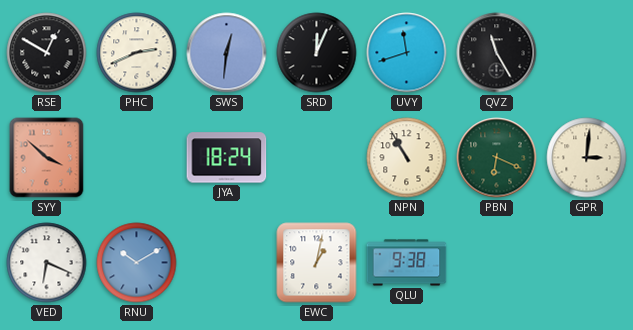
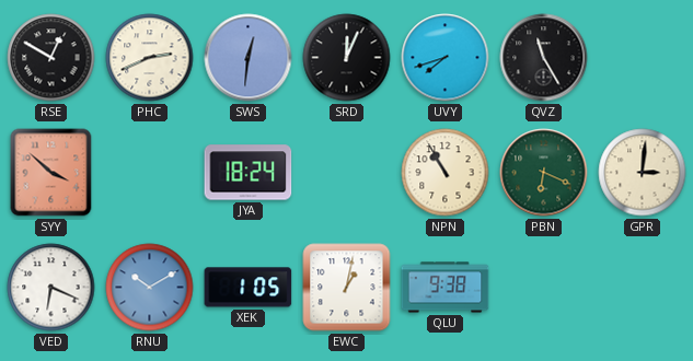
UVY: 11:42 -> 7:42 (446, 58)
XEK: none -> 1:05 (249, 288)
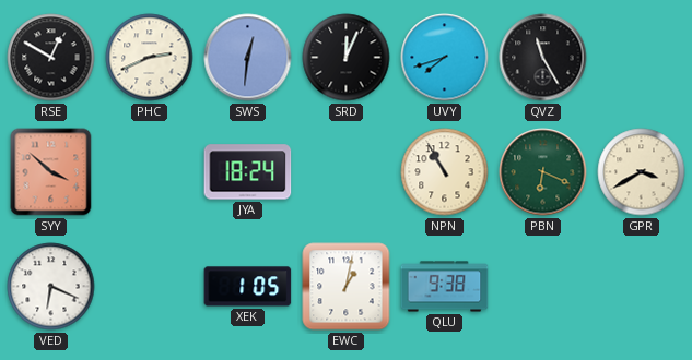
GPR: 3:01 -> 3:40 (642, 172)
RNU: 10:10 -> none (150, 288)
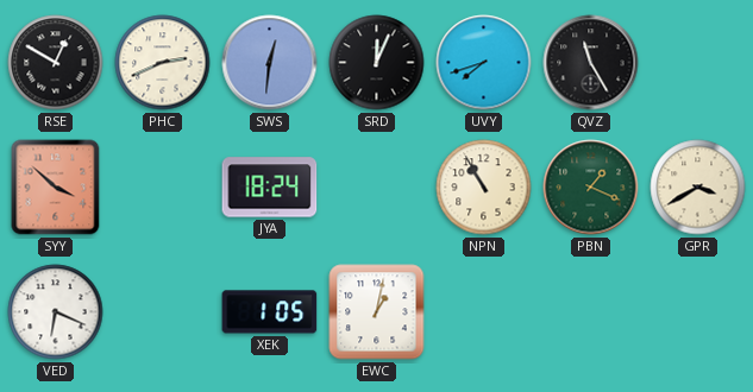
PBN: 6:19 -> 1:19 (591, 188)
QLU: 9:38 -> none (445, 287)
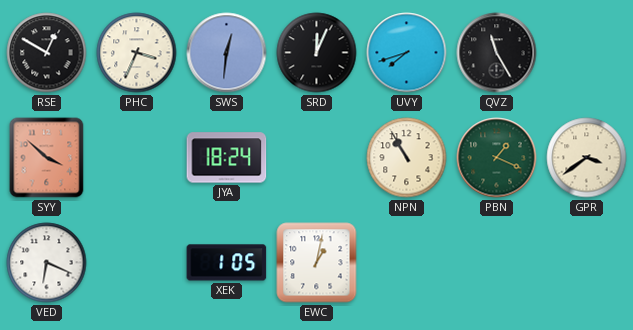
PHC: 2:41 -> 3:34 (137, 53)
GPR: 3:40 -> 3:39 (587, 158)
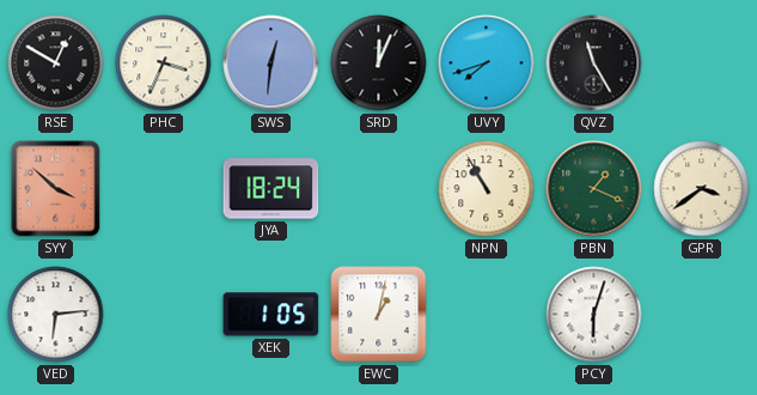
VED: 6:19 -> 6:14 (56, 315)
PCY: none -> 6:03 (594, 315)
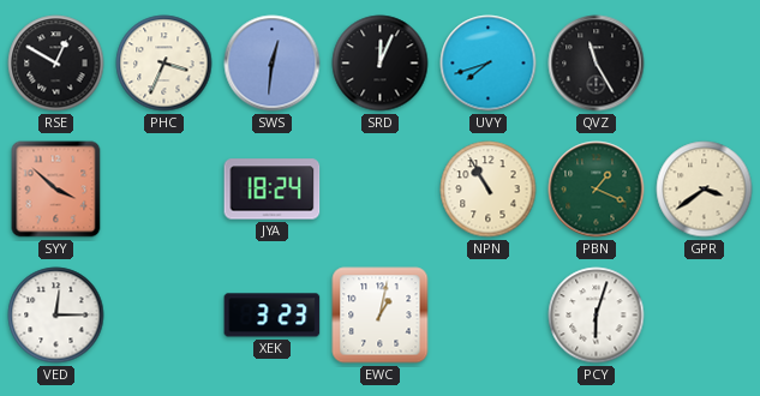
VED: 6:14 -> 12:15 (56, 316)
XEK: 1:05 -> 3:23 (273, 316)
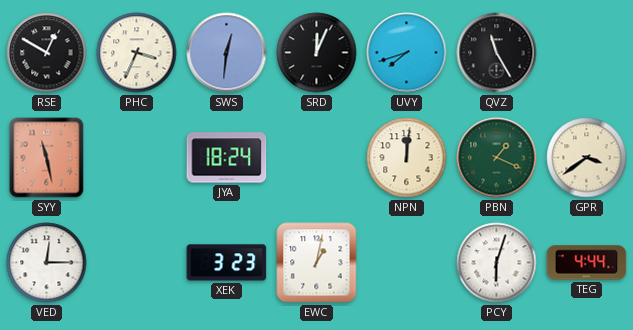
SYY: 3:52 -> 11:28 (47, 158)
NPN: 10:55 -> 12:01 (407, 158)
TEG: none -> 4:44 (587, 263)
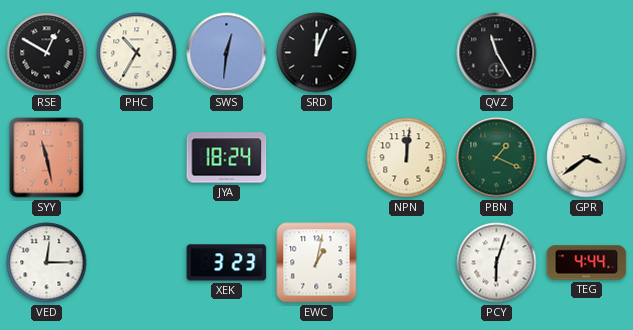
PHC: 3:34 -> 10:35 (137, 53)
UVY: 7:42 -> none (407, 53)
